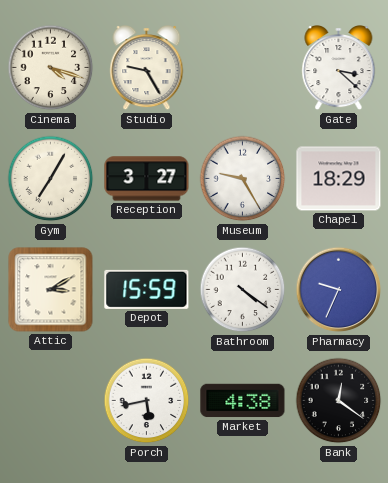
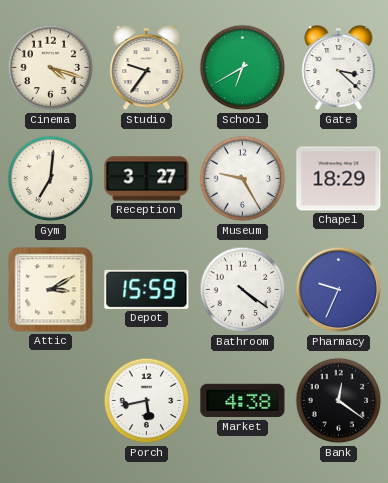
Studio: 9:25 -> 9:36 (147, 69)
School: none -> 6:40 (243, 68)
Gym: 7:05 -> 7:01 (51, 179)
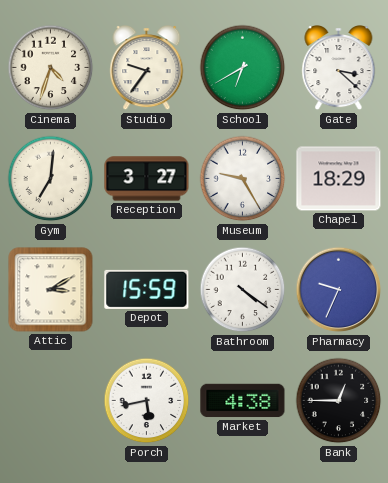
Cinema: 4:18 -> 4:33 (51, 68)
Bank: 12:21 -> 12:45 (339, 401)
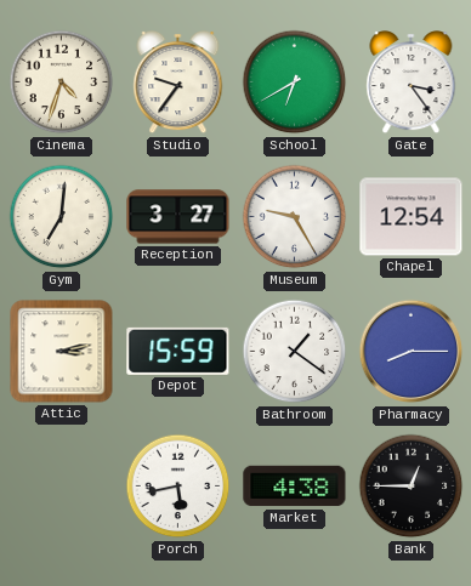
Gate: 3:22 -> 3:24 (412, 84)
Chapel: 18:29 -> 12:54 (412, 217)
Attic: 3:10 -> 3:13 (62, 352)
Bathroom: 4:21 -> 1:21 (295, 352)
Pharmacy: 9:34 -> 8:15 (412, 352)
